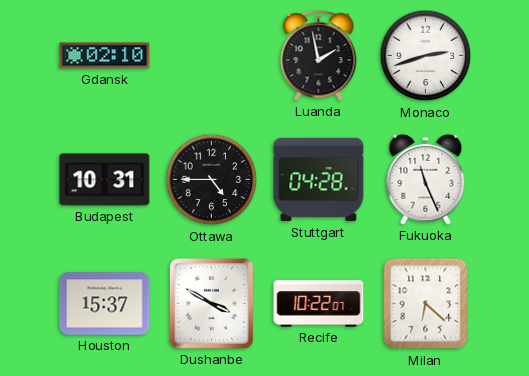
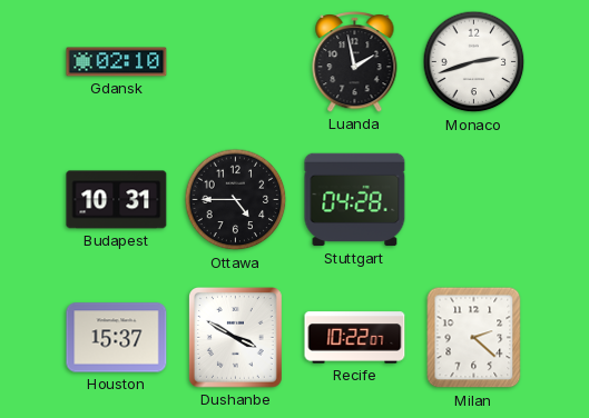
Fukuoka: 11:26 -> none (426, 179)
Milan: 6:22 -> 2:22 (474, 338)
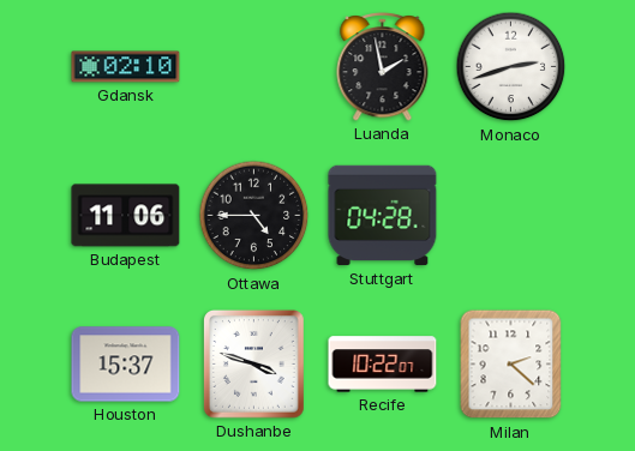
Budapest: 10:31 -> 11:06 (126, 216)
Dushanbe: 3:50 -> 3:48 (253, 365)
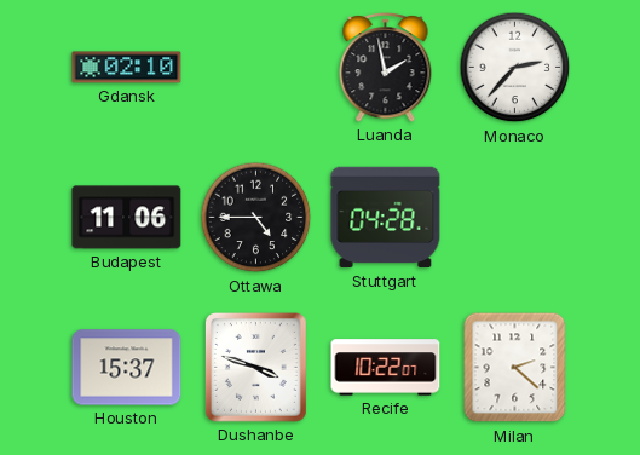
Monaco: 2:42 -> 2:37 (515, 68)
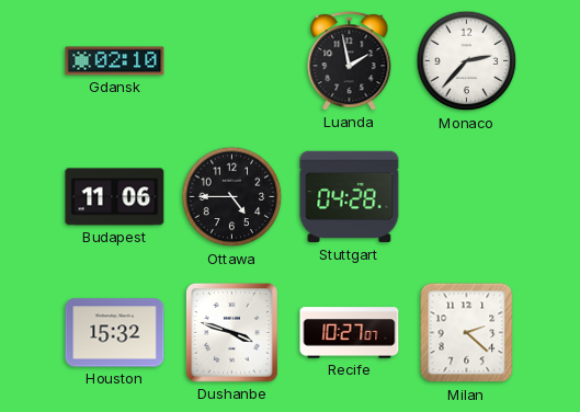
Houston: 15:37 -> 15:32 (115, 333)
Recife: 10:22 -> 10:27 (350, 333)
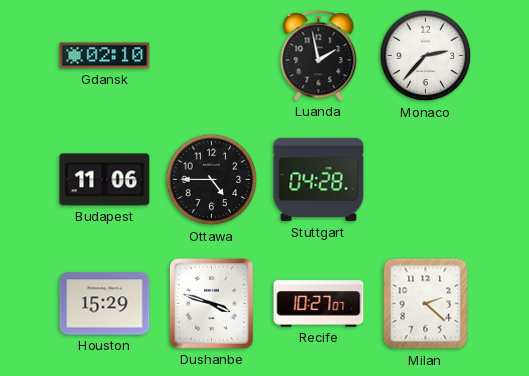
Houston: 15:32 -> 15:29 (105, 304)
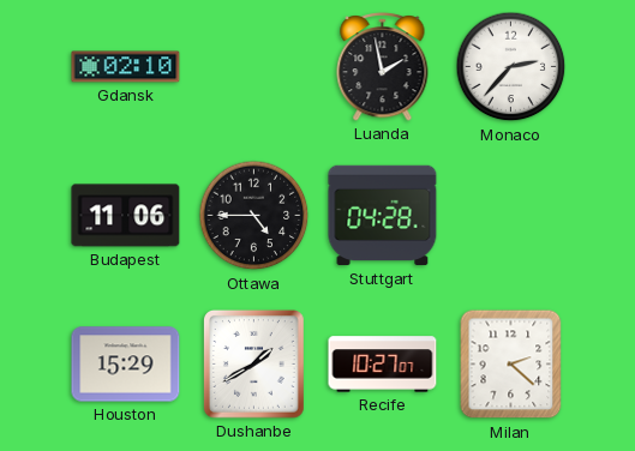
Dushanbe: 3:48 -> 1:40 (253, 365)
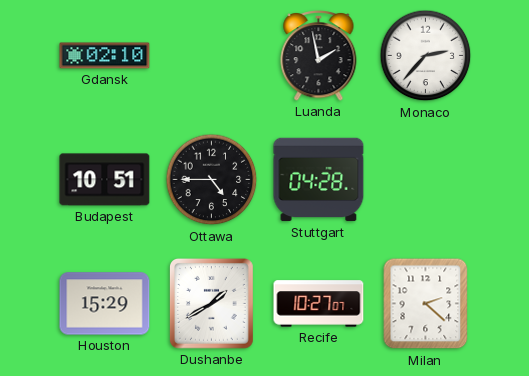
Budapest: 11:06 -> 10:51 (105, 180)
